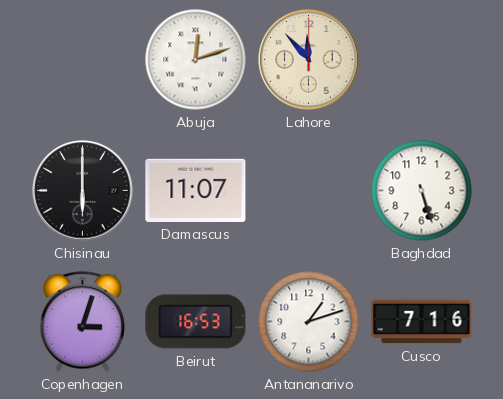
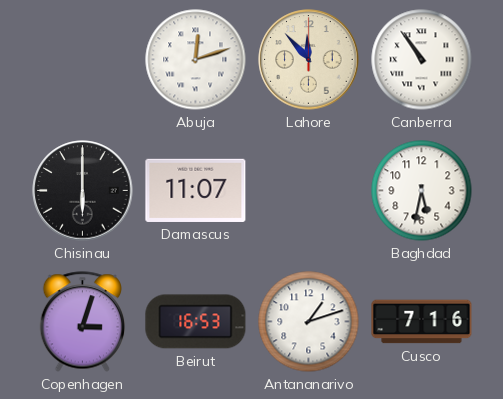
Canberra: none -> 10:54 (422, 60)
Baghdad: 5:27 -> 5:32 (422, 191)
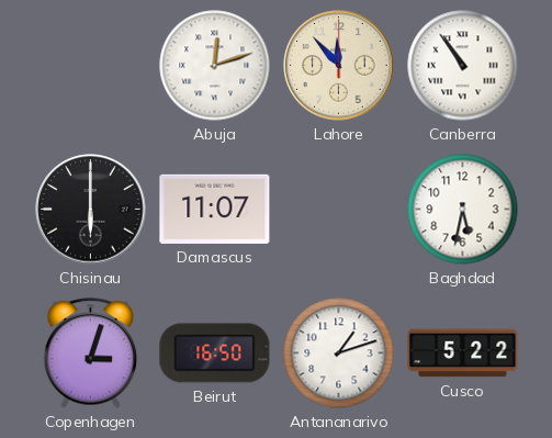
Beirut: 16:53 -> 16:50 (215, 353)
Cusco: 7:16 -> 5:22 (463, 353)
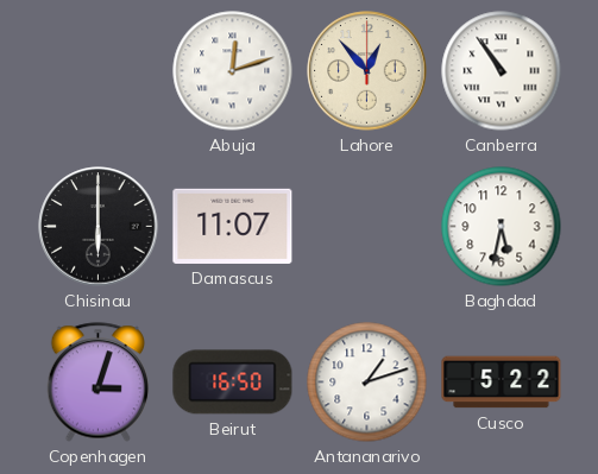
Lahore: 11:53 -> 12:53 (367, 71)
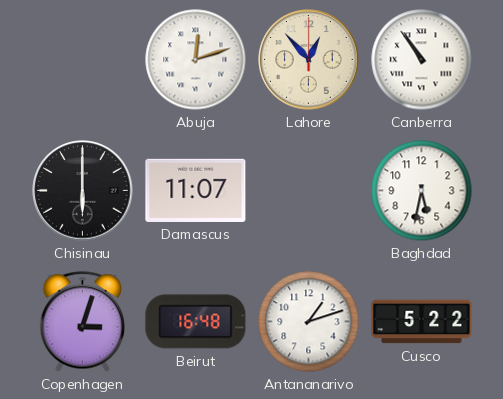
Beirut: 16:50 -> 16:48 (196, 322)
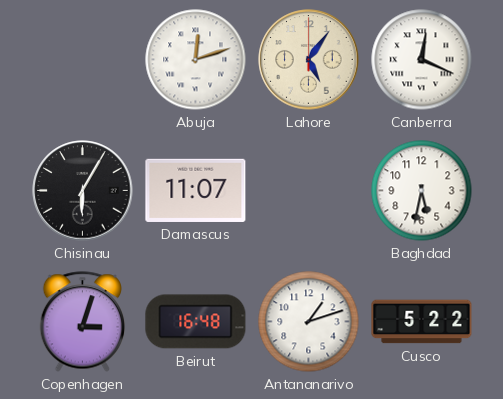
Lahore: 12:53 -> 5:06 (309, 60)
Canberra: 10:54 -> 12:19 (422, 60)
Chisinau: 6:00 -> 6:05 (83, 191)
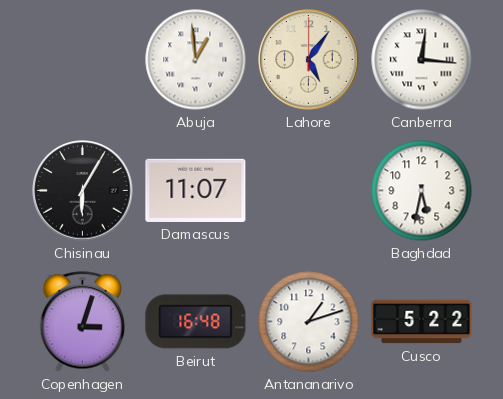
Abuja: 12:12 -> 12:59 (196, 60)
Canberra: 12:19 -> 12:16 (422, 60)
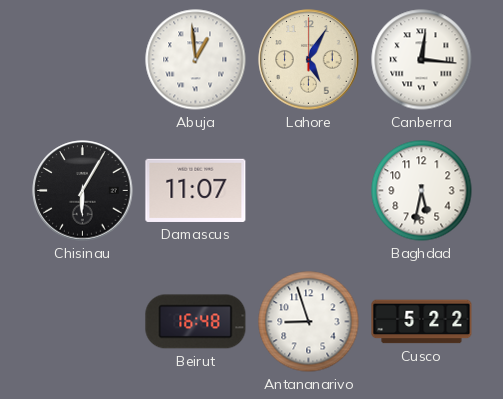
Lahore: 5:06 -> 5:05 (309, 60)
Copenhagen: 3:03 -> none (83, 322)
Antananarivo: 1:12 -> 8:57 (309, 322)
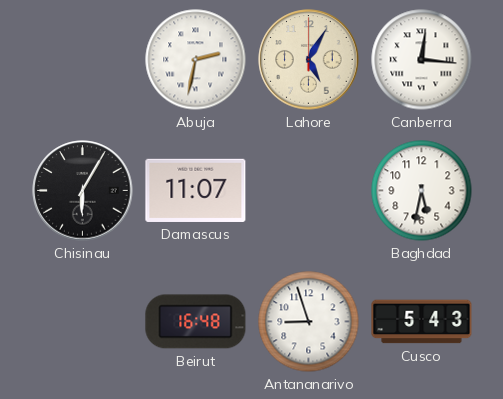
Abuja: 12:59 -> 2:32 (196, 60)
Cusco: 5:22 -> 5:43 (422, 322)
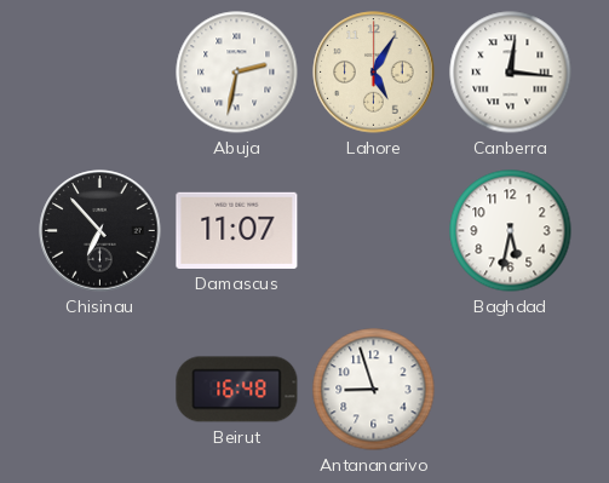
Chisinau: 6:05 -> 6:53 (100, 231)
Cusco: 5:43 -> none (422, 322)
